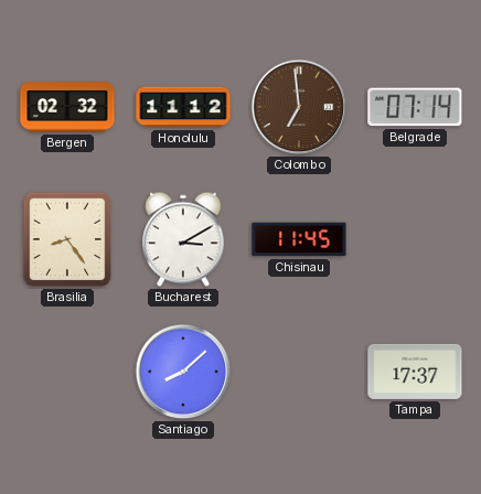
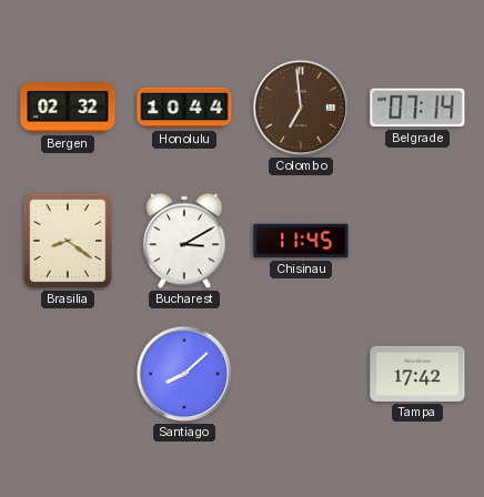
Honolulu: 11:12 -> 10:44 (184, 108)
Brasilia: 8:24 -> 8:21 (68, 241)
Tampa: 17:37 -> 17:42 (417, 374)
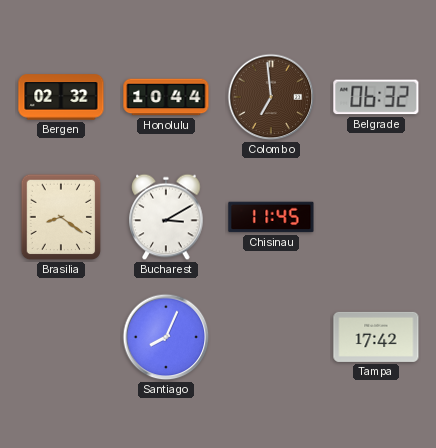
Belgrade: 07:14 -> 06:32 (376, 97)
Santiago: 8:08 -> 8:04 (166, 337)
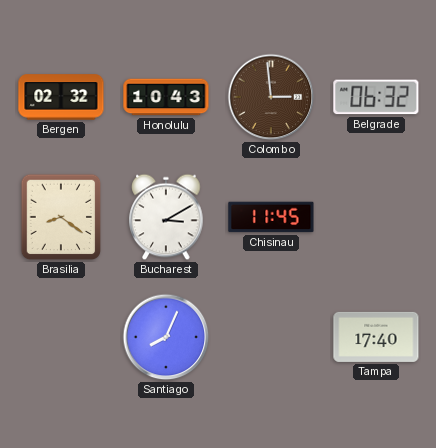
Honolulu: 10:44 -> 10:43 (166, 97)
Colombo: 6:59 -> 2:59 (271, 97)
Tampa: 17:42 -> 17:40 (376, 337)
